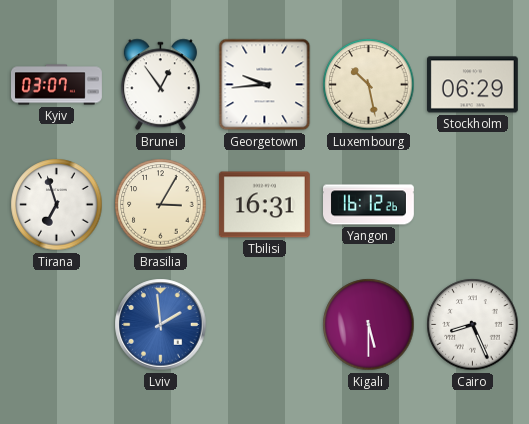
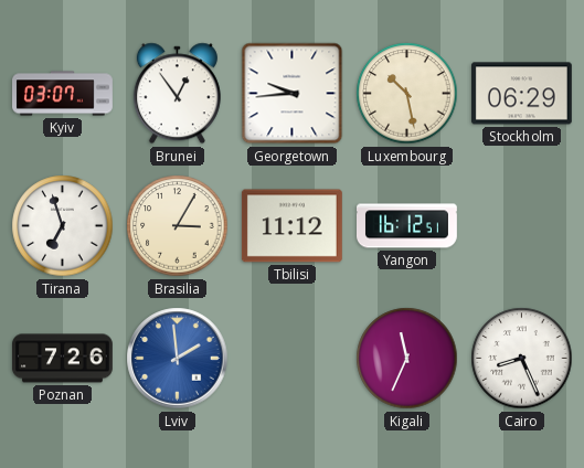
Tbilisi: 16:31 -> 11:12 (291, 226)
Yangon: 16:12:26 -> 16:12:51 (407, 226)
Poznan: none -> 7:26 (63, 359)
Kigali: 5:30 -> 11:34 (407, 359)
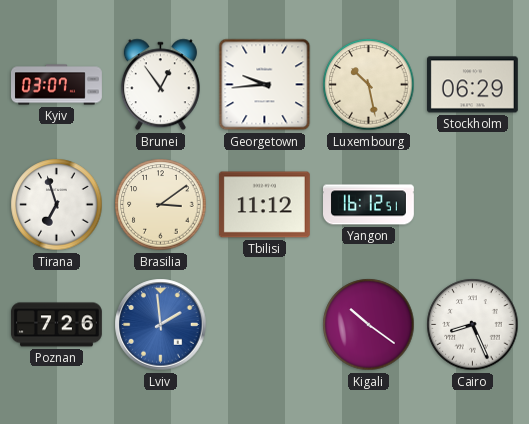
Brasilia: 3:05 -> 3:09 (161, 205)
Kigali: 11:34 -> 10:21 (369, 325)
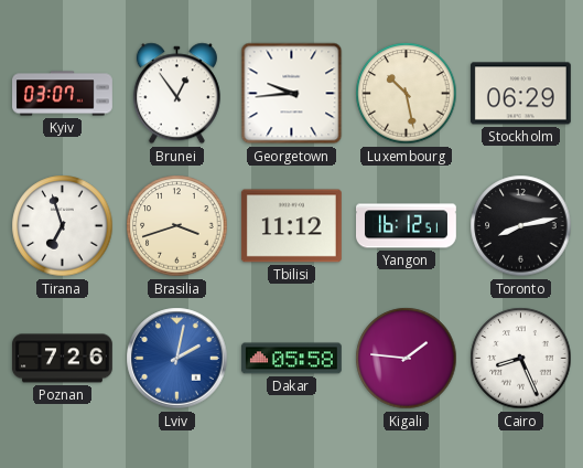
Brasilia: 3:09 -> 3:42 (177, 226)
Toronto: none -> 8:13 (521, 226)
Lviv: 1:59 -> 2:02 (177, 359)
Dakar: none -> 05:58 (291, 359)
Kigali: 10:21 -> 1:46 (407, 359)
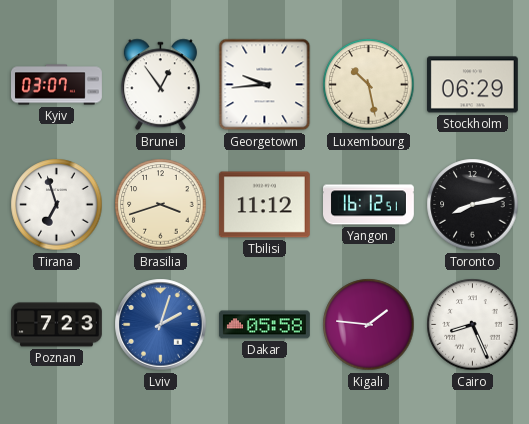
Poznan: 7:26 -> 7:23 (57, 325)
Lviv: 2:02 -> 2:03 (161, 325)
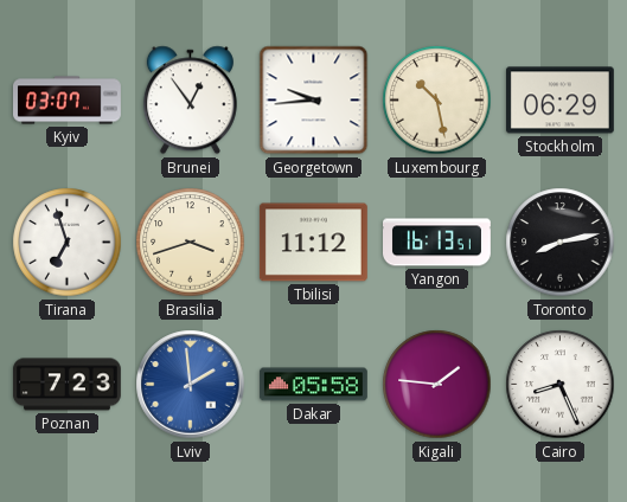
Yangon: 16:12 -> 16:13 (437, 243)
Lviv: 2:03 -> 1:59 (191, 385)
